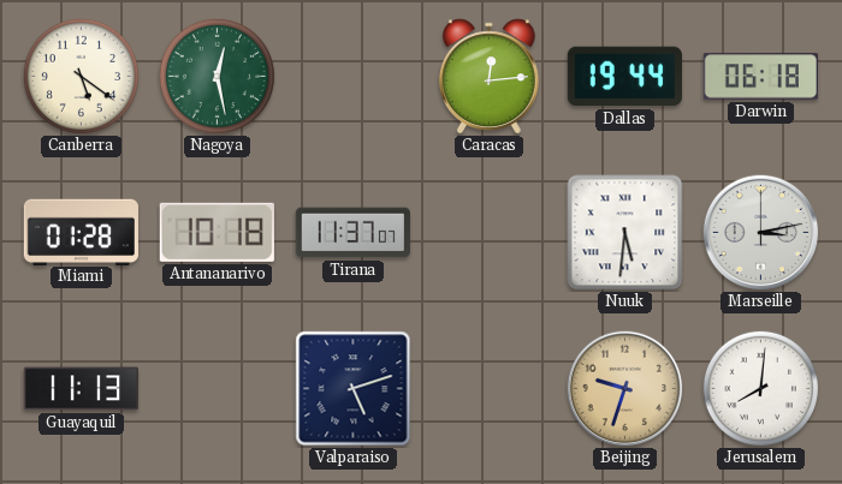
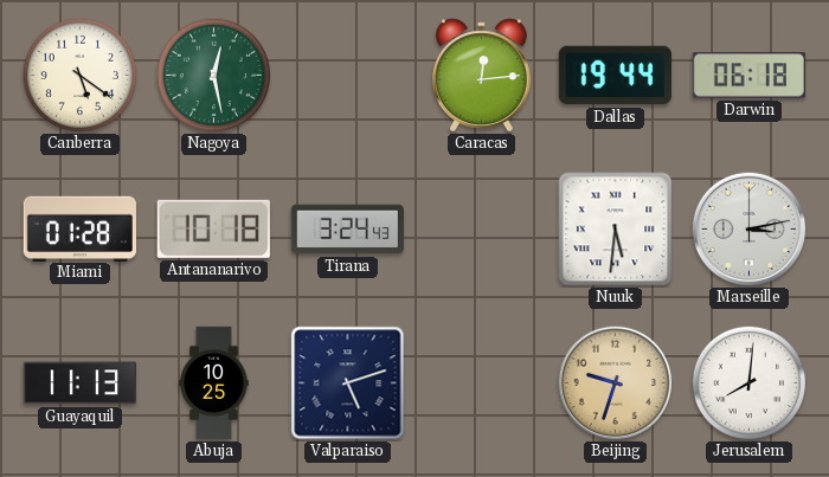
Tirana: 11:37 -> 3:24 (347, 230)
Abuja: none -> 10:25 (214, 383)
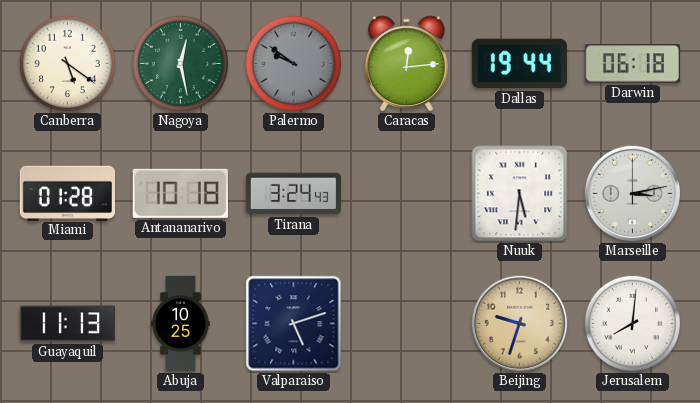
Palermo: none -> 9:51 (293, 63)
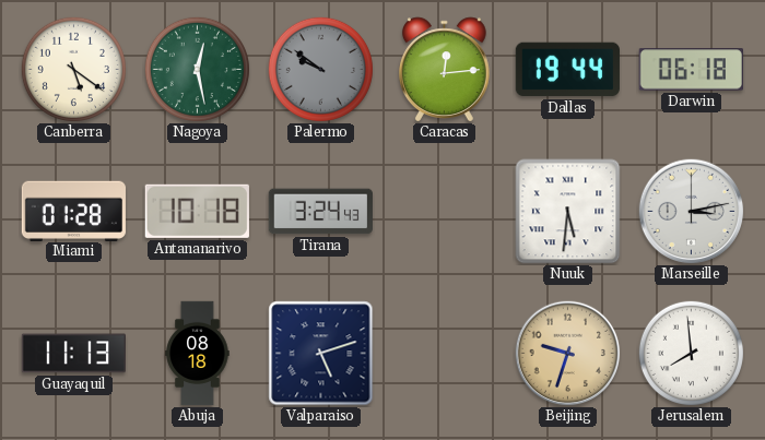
Abuja: 10:25 -> 08:18 (198, 354)
Jerusalem: 8:01 -> 7:59 (691, 353)
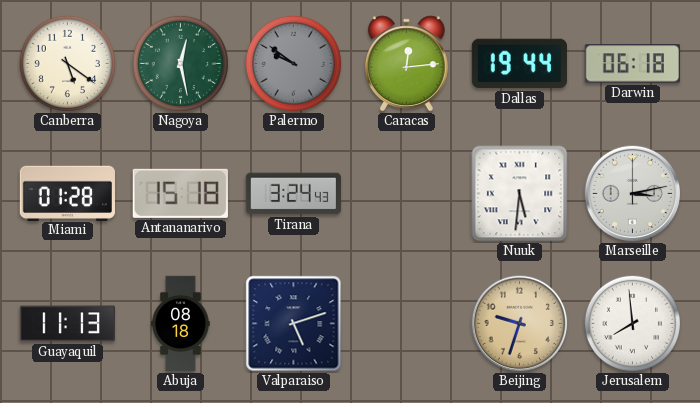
Antananarivo: 10:18 -> 15:18 (180, 193)
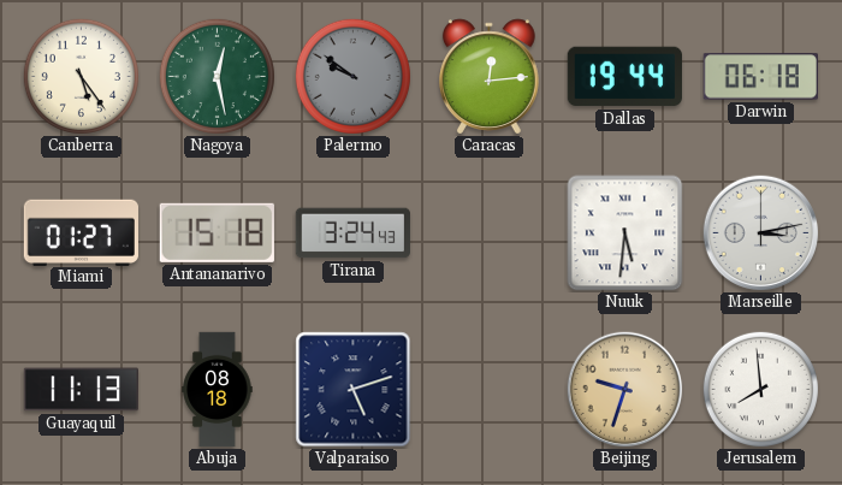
Canberra: 5:21 -> 5:24 (81, 76)
Miami: 01:28 -> 01:27 (81, 232)
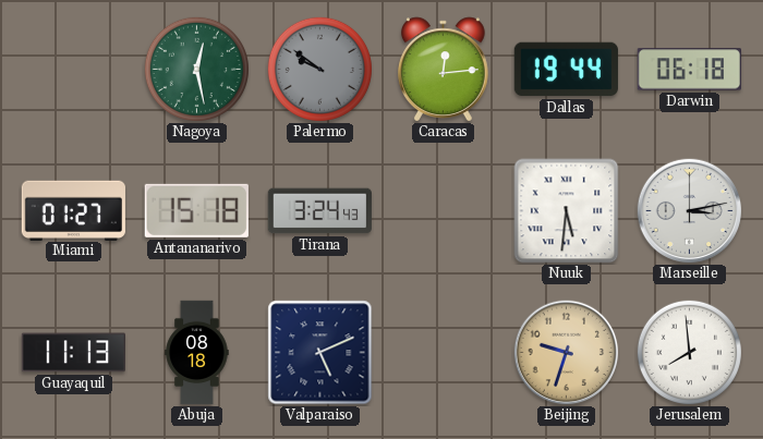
Canberra: 5:24 -> none (81, 76)
Valparaiso: 5:12 -> 5:11 (320, 353)
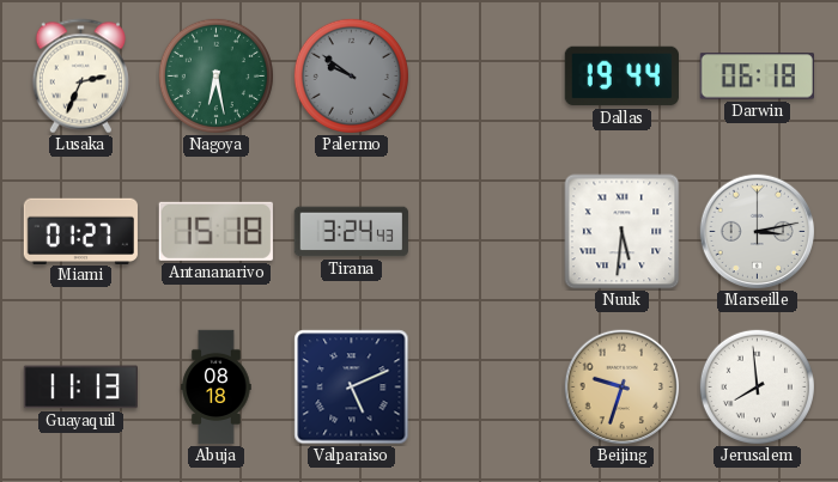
Lusaka: none -> 2:34 (80, 77)
Nagoya: 12:28 -> 6:28 (215, 75)
Caracas: 12:14 -> none (444, 70)
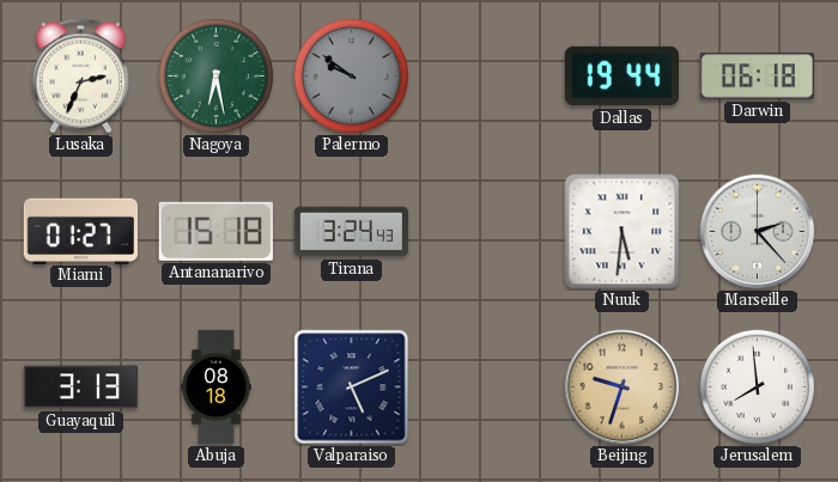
Marseille: 3:13 -> 2:23 (758, 232)
Guayaquil: 11:13 -> 3:13 (80, 388)
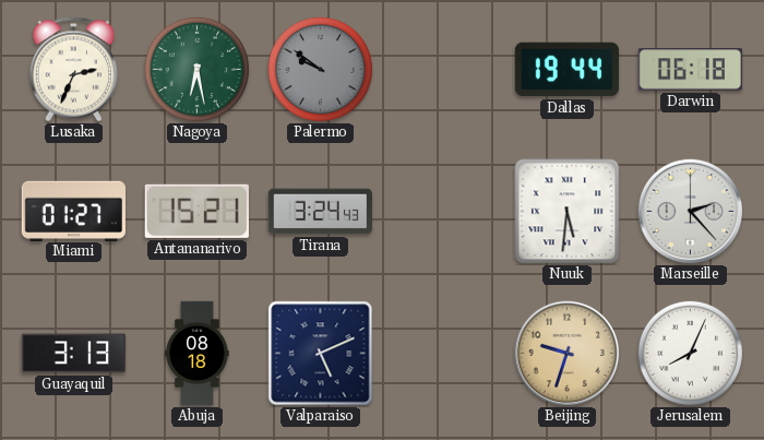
Antananarivo: 15:18 -> 15:21 (196, 211)
Jerusalem: 7:59 -> 8:04 (690, 353)
